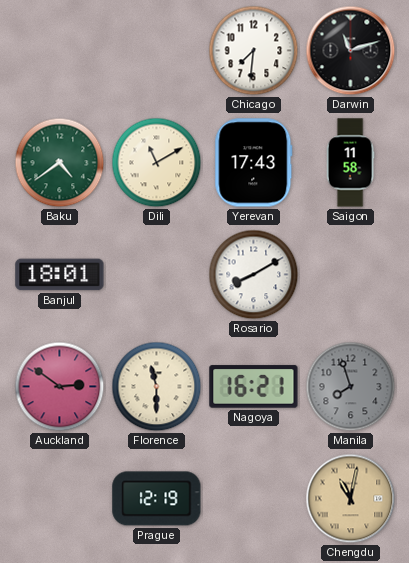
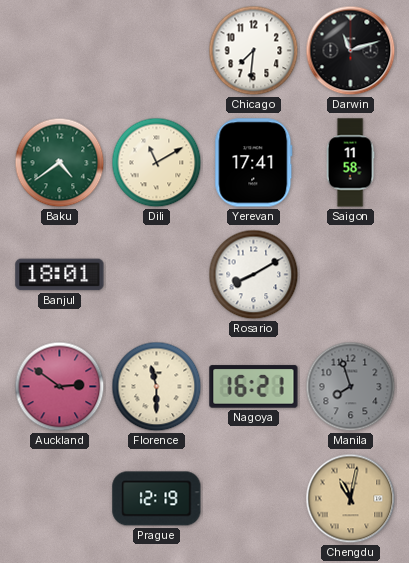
Yerevan: 17:43 -> 17:41 (254, 163)
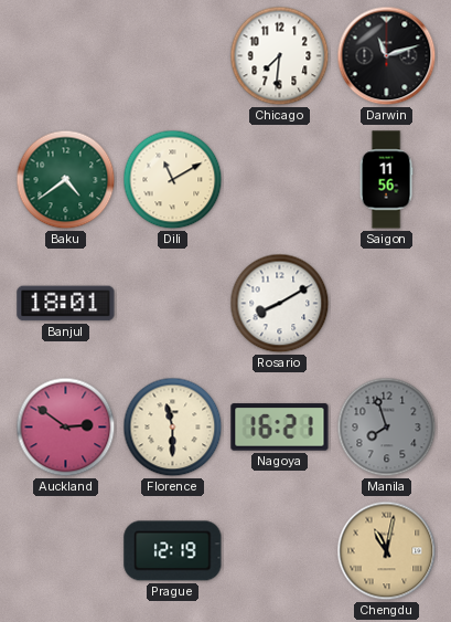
Yerevan: 17:41 -> none (254, 163)
Saigon: 11:58 -> 11:56 (386, 180)
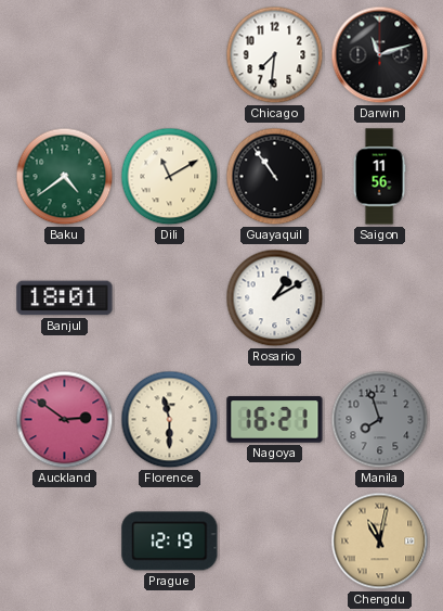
Guayaquil: none -> 10:54 (275, 177)
Rosario: 8:10 -> 1:10 (275, 298)
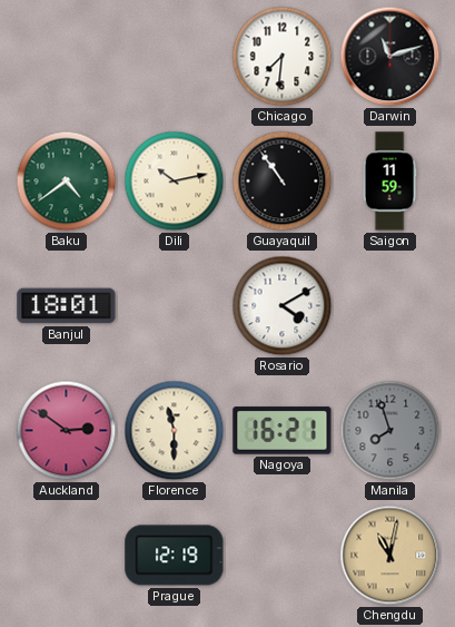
Dili: 11:10 -> 10:13 (175, 182)
Saigon: 11:56 -> 11:59 (389, 182)
Rosario: 1:10 -> 4:10 (283, 306)
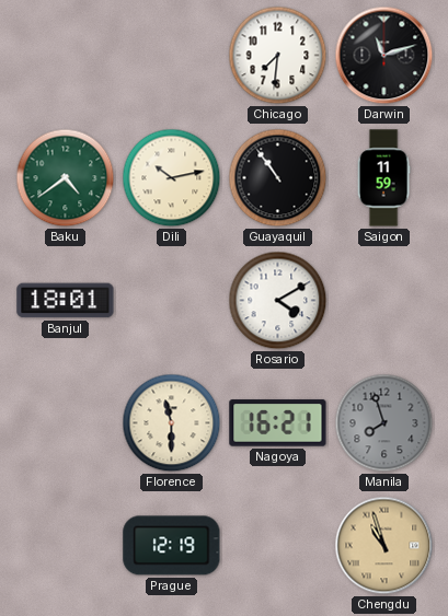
Auckland: 2:51 -> none (67, 431)
Chengdu: 11:02 -> 10:57 (384, 546)
